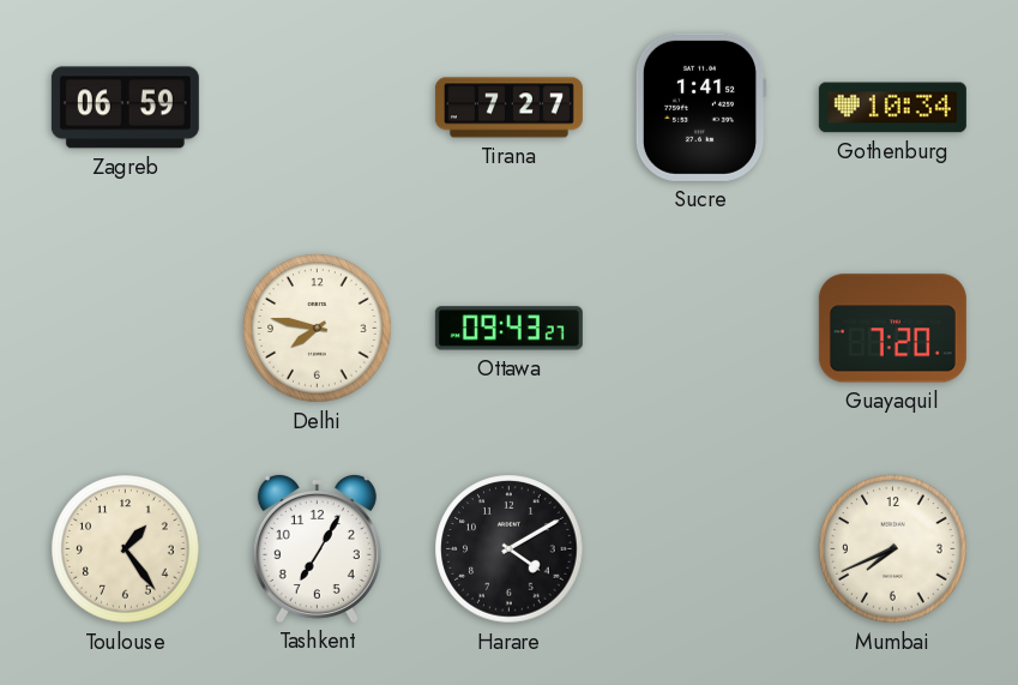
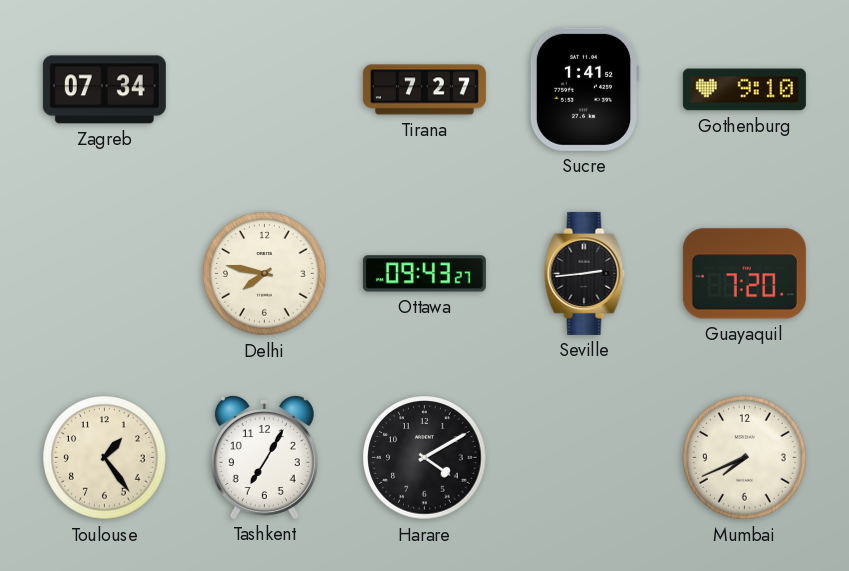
Zagreb: 06:59 -> 07:34 (104, 90)
Gothenburg: 10:34 -> 9:10 (744, 90)
Seville: none -> 2:44 (585, 273)
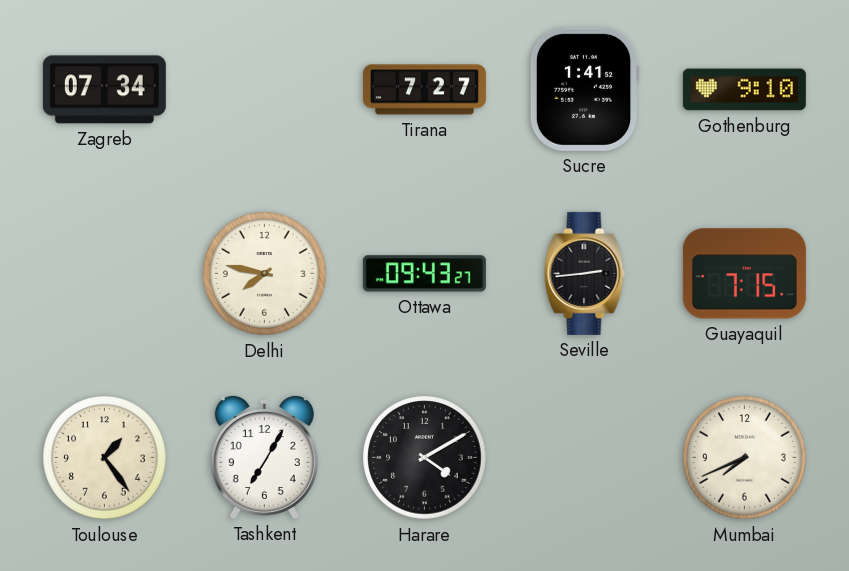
Guayaquil: 7:20 -> 7:15 (744, 274)
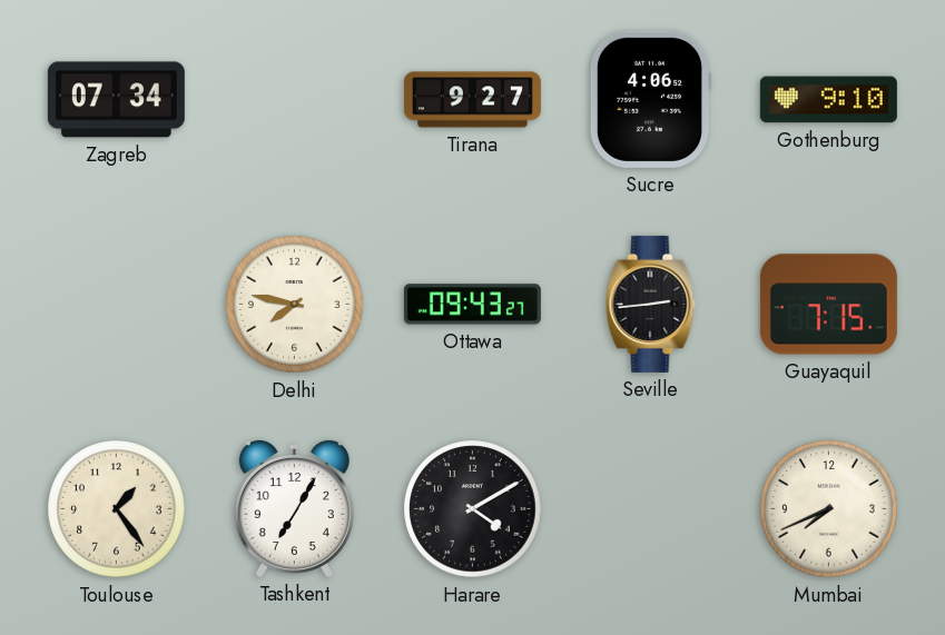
Tirana: 7:27 -> 9:27 (472, 100)
Sucre: 1:41 -> 4:06 (650, 99)
